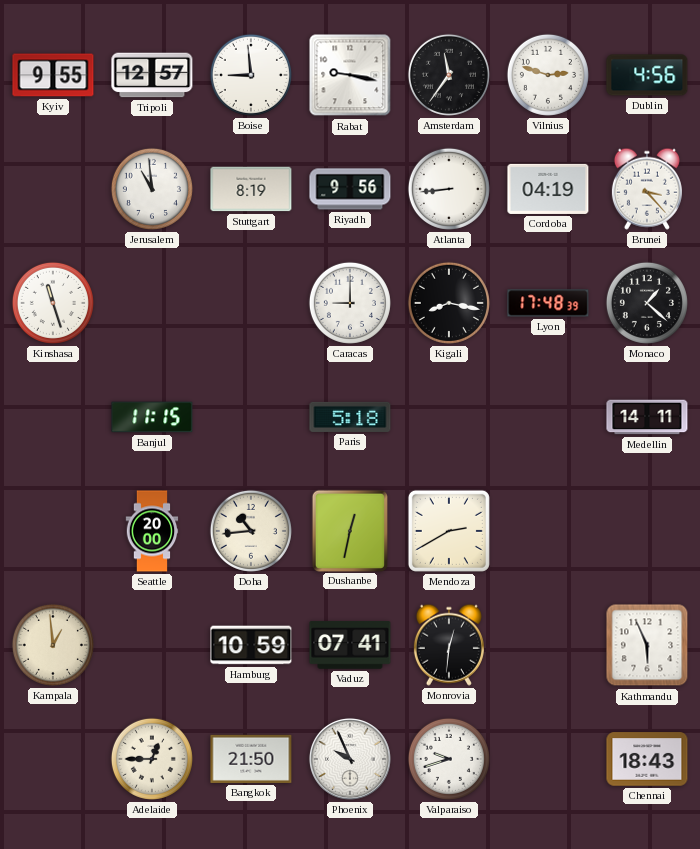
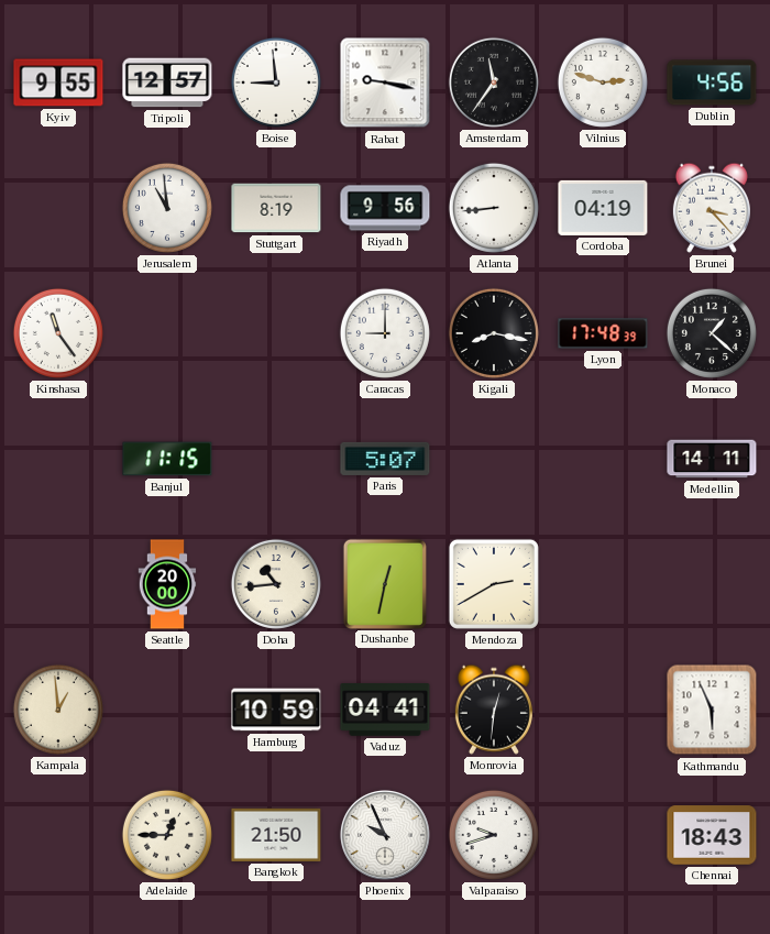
Kinshasa: 11:27 -> 11:24 (58, 333)
Paris: 5:18 -> 5:07 (385, 459)
Vaduz: 07:41 -> 04:41 (385, 710)
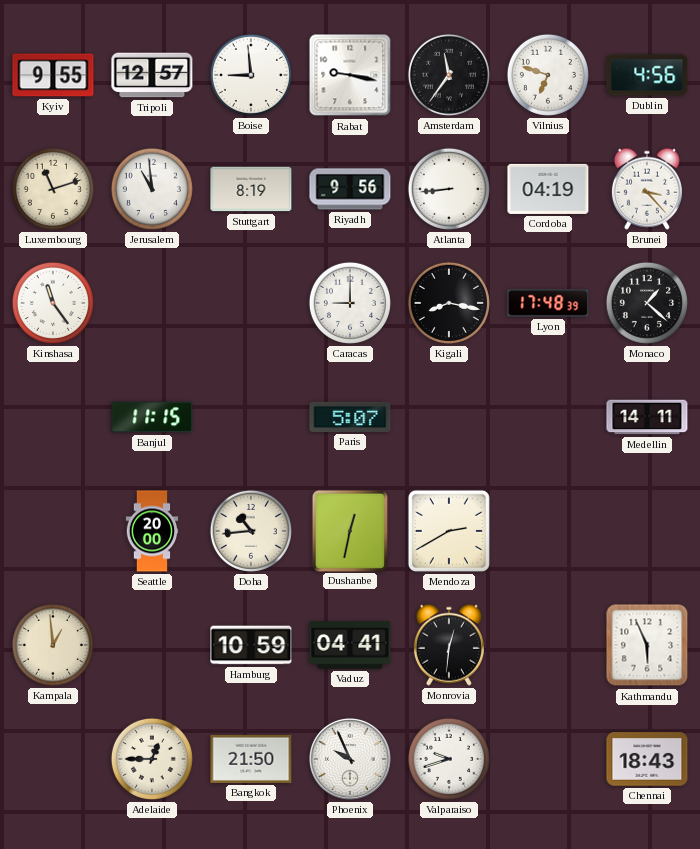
Vilnius: 2:48 -> 6:48 (548, 75)
Luxembourg: none -> 11:12 (53, 189)
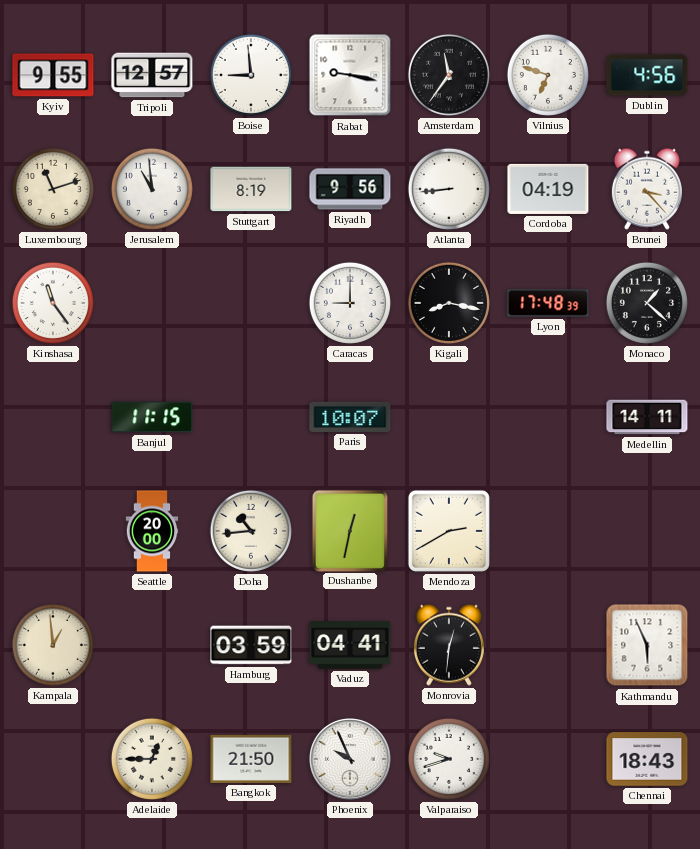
Paris: 5:07 -> 10:07 (350, 417)
Hamburg: 10:59 -> 03:59 (251, 645)
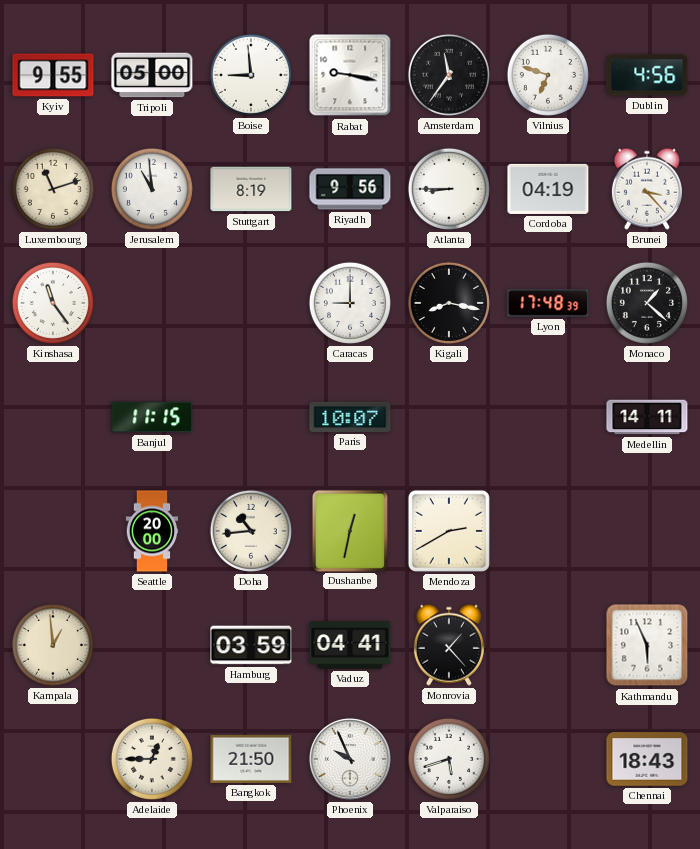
Tripoli: 12:57 -> 05:00 (152, 75)
Atlanta: 8:44 -> 8:45 (449, 189)
Monrovia: 12:31 -> 1:23 (449, 645)
Valparaiso: 9:42 -> 5:42 (449, 759)
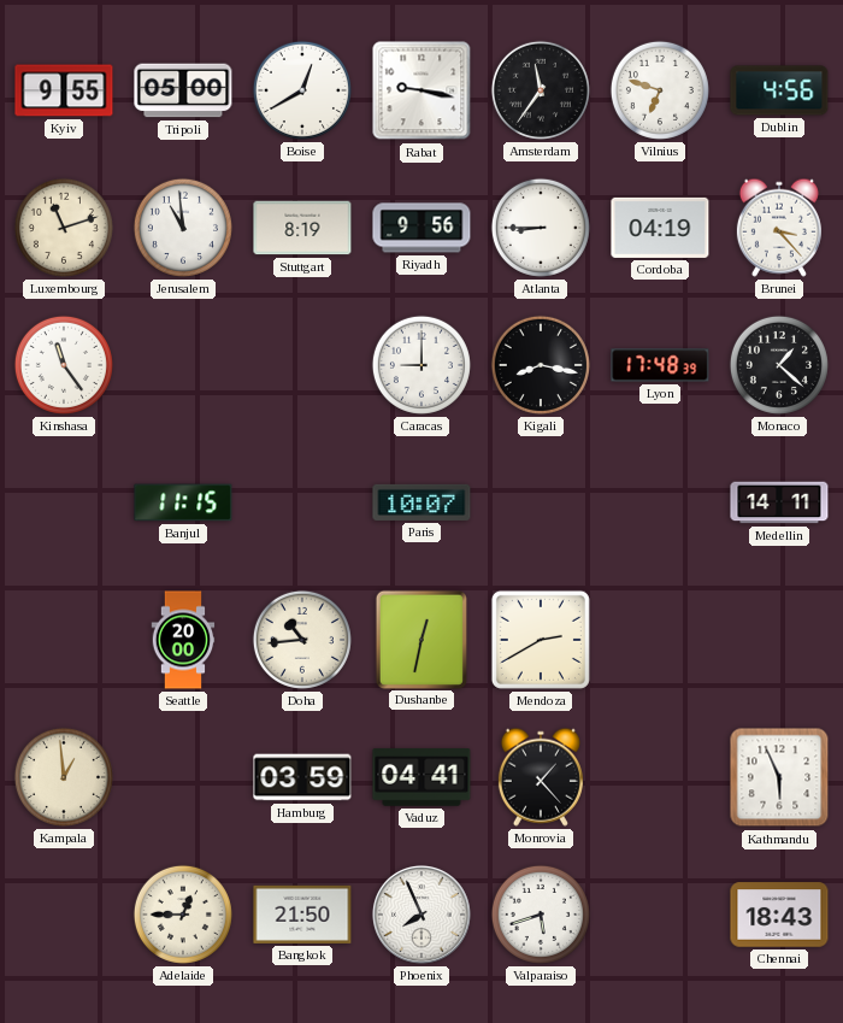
Boise: 8:59 -> 12:40 (302, 90)
Phoenix: 9:56 -> 7:56 (421, 915)
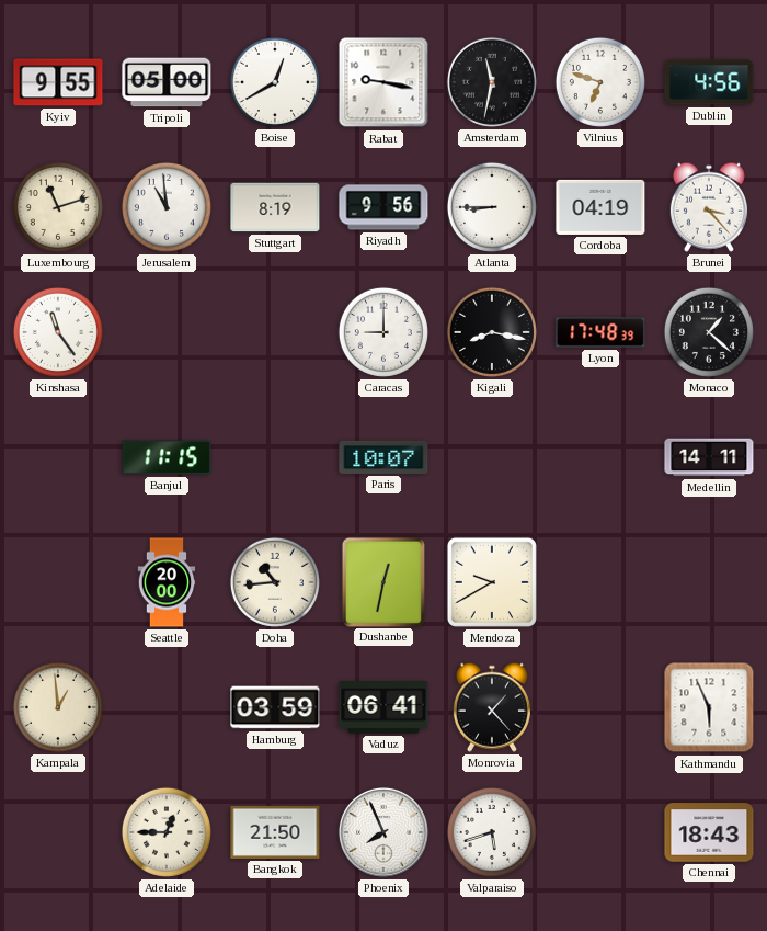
Amsterdam: 11:36 -> 11:32 (492, 82)
Mendoza: 2:40 -> 9:40 (492, 582)
Vaduz: 04:41 -> 06:41 (383, 707)
